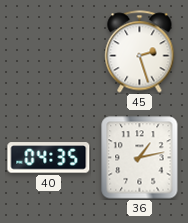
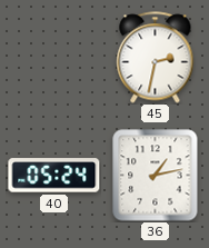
45: 2:27 -> 2:32 (156, 58)
40: 04:35 -> 05:24 (54, 176)
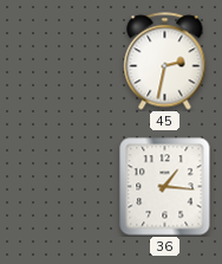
40: 05:24 -> none (54, 176)
36: 1:13 -> 1:16 (165, 187)
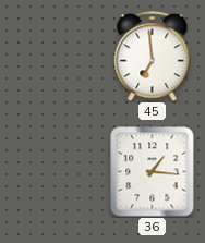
45: 2:32 -> 6:59 (153, 57)
